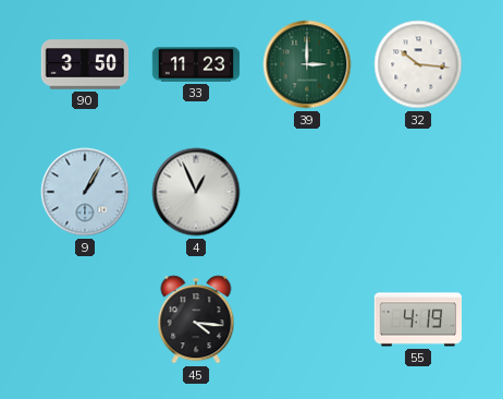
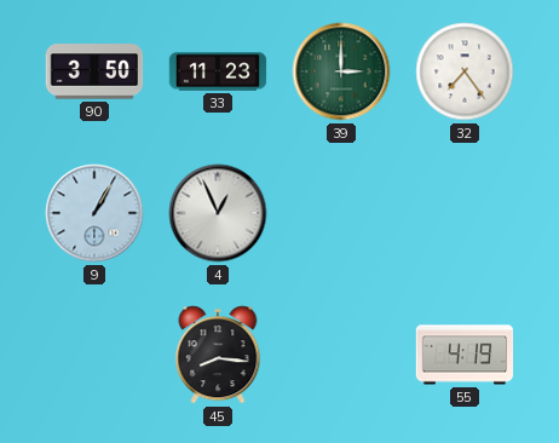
32: 10:16 -> 7:24 (465, 71)
45: 4:16 -> 8:16 (218, 355)
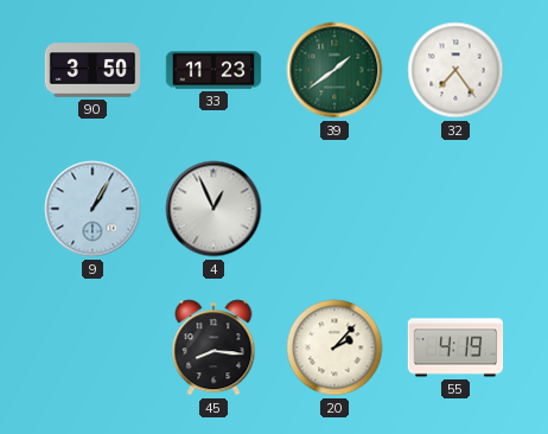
39: 3:00 -> 1:39 (334, 70)
20: none -> 2:07 (334, 347)
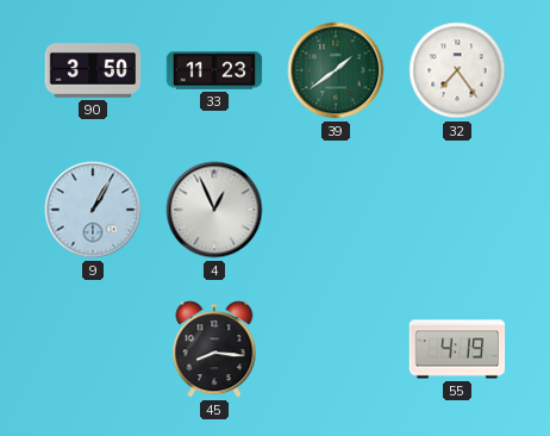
20: 2:07 -> none (334, 347)
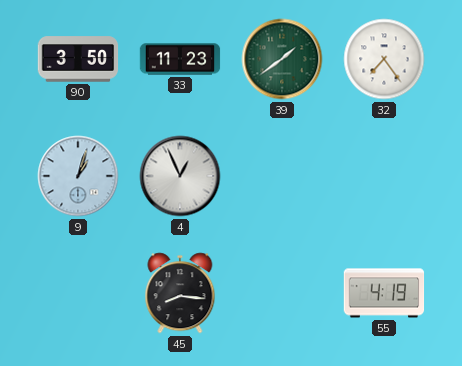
9: 1:05 -> 1:03 (78, 176)
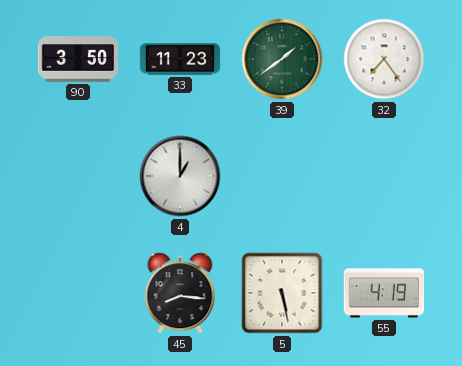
9: 1:03 -> none (78, 176)
4: 12:56 -> 1:00 (180, 176)
5: none -> 5:28 (282, 293)
